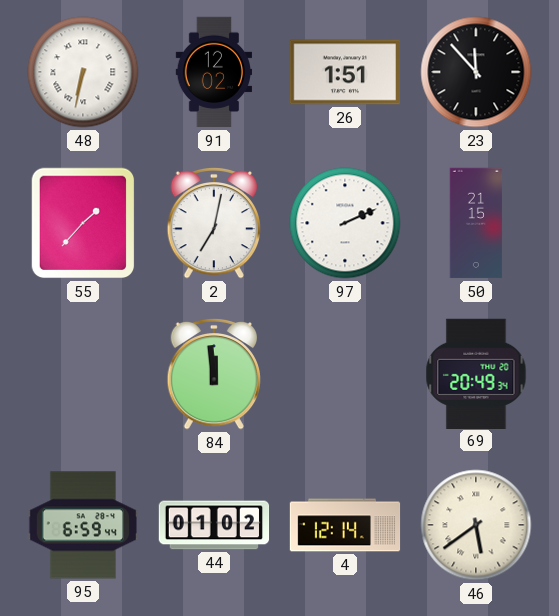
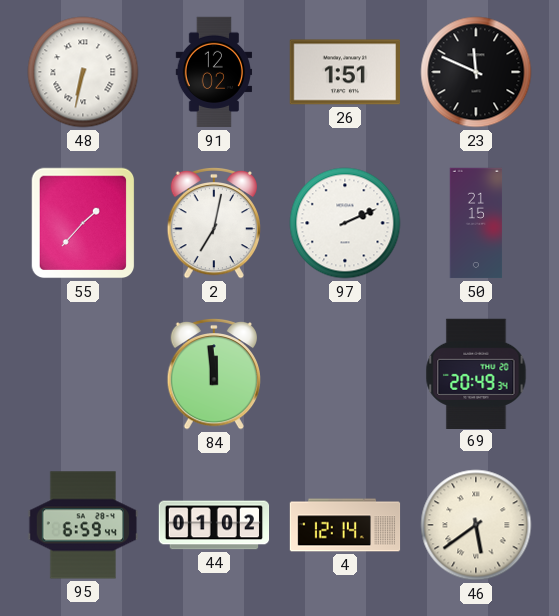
23: 11:53 -> 11:49 (476, 72)
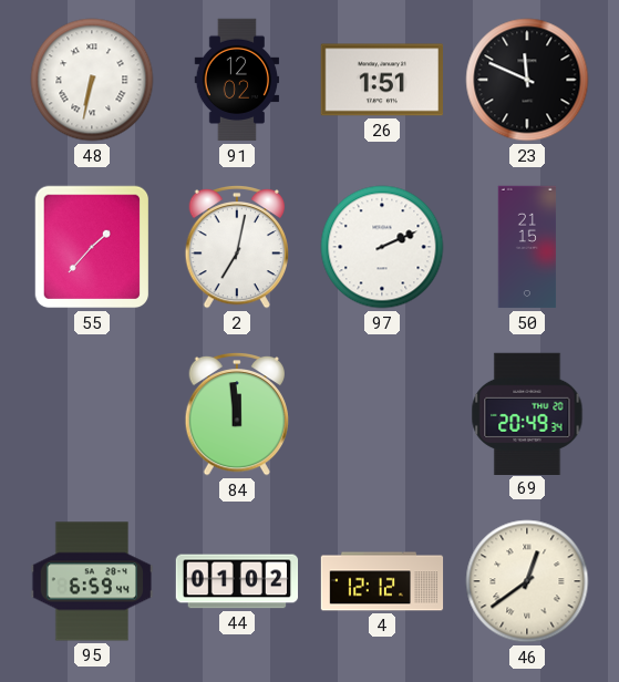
4: 12:14 -> 12:12 (382, 581)
46: 5:39 -> 12:39 (527, 581)
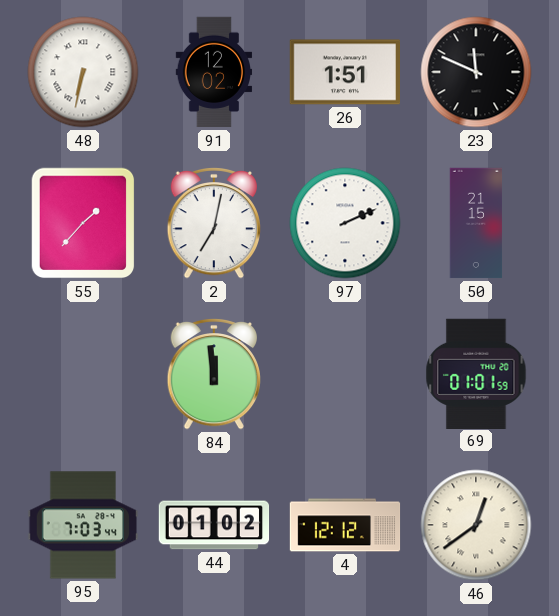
69: 20:49 -> 01:01 (476, 373)
95: 6:59 -> 7:03 (83, 525)
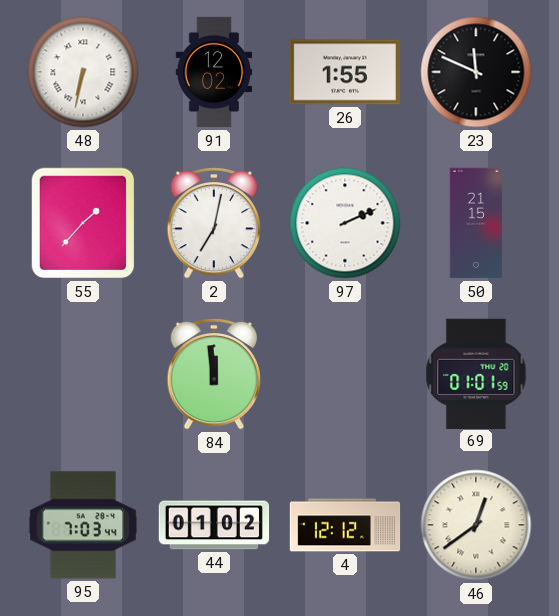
26: 1:51 -> 1:55 (344, 72)
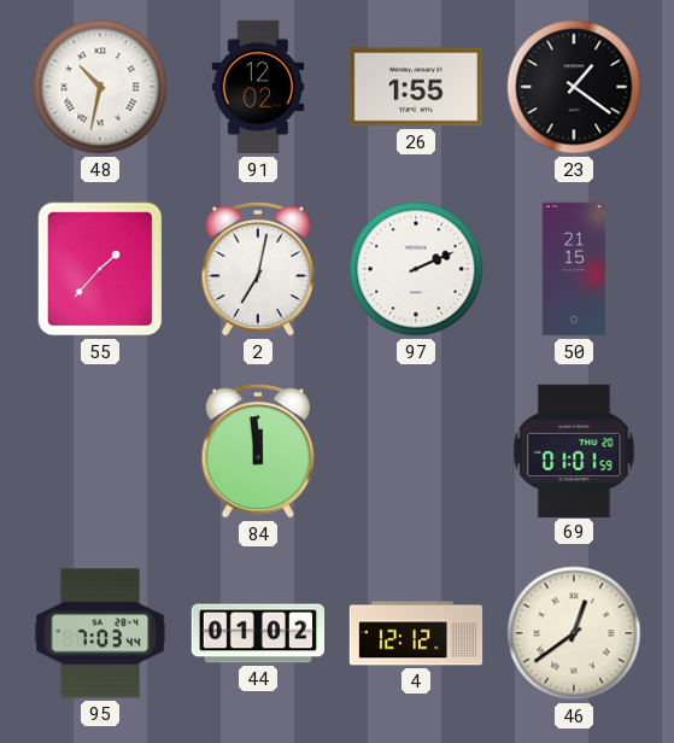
48: 6:32 -> 10:32 (100, 87)
23: 11:49 -> 1:21 (574, 87)
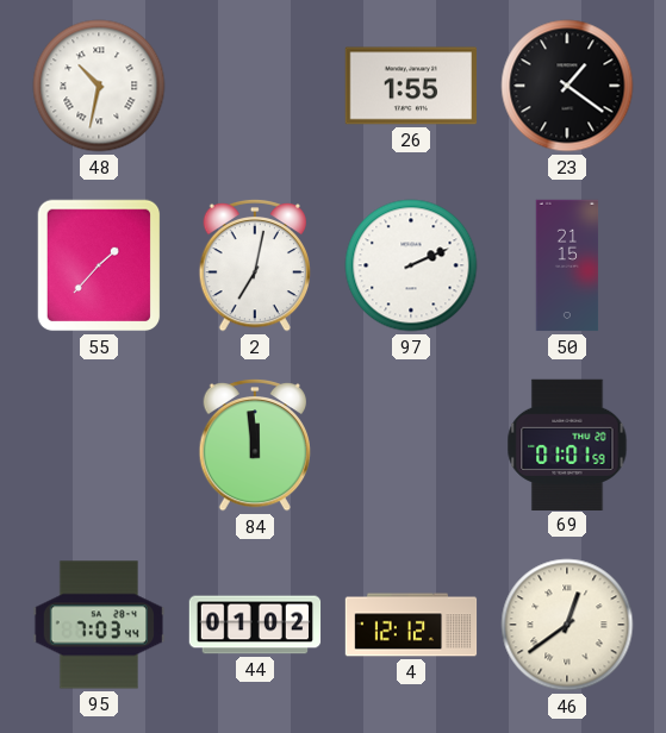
91: 12:02 -> none (258, 87)
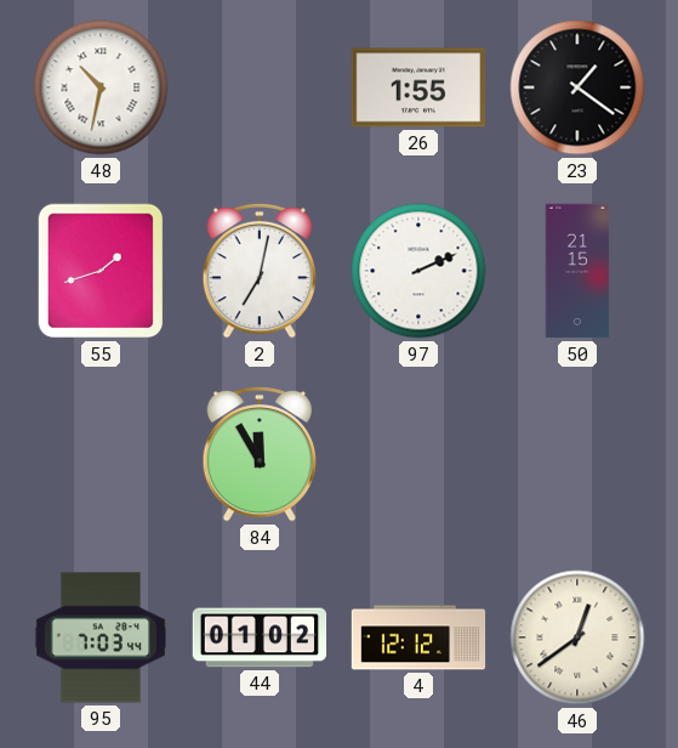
55: 1:37 -> 1:42 (101, 271)
84: 11:59 -> 11:55 (258, 454)
69: 01:01 -> none (567, 444)
